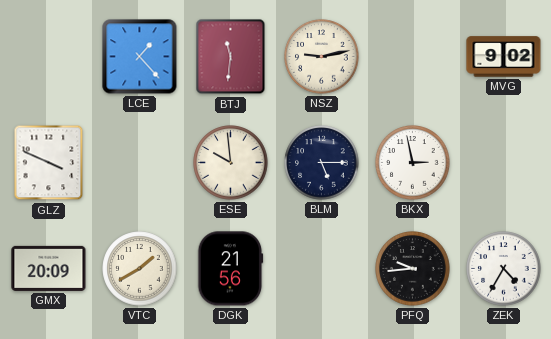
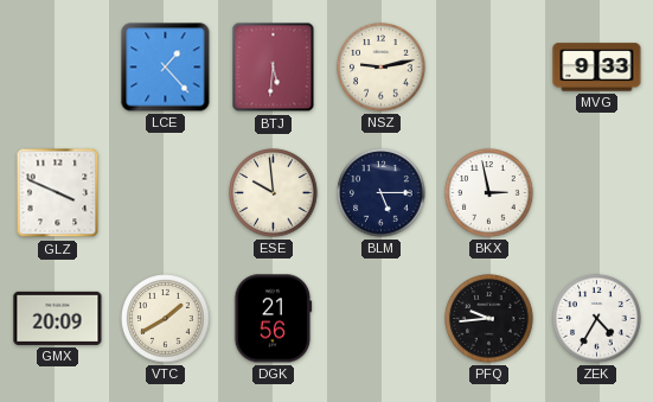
BTJ: 11:31 -> 5:31 (274, 68)
MVG: 9:02 -> 9:33 (597, 68)
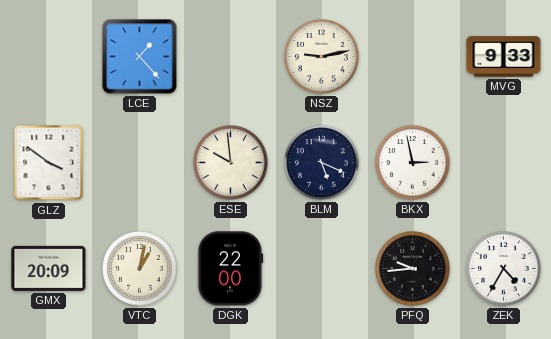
BTJ: 5:31 -> none (274, 68)
GLZ: 3:49 -> 3:51 (49, 163)
BLM: 5:15 -> 5:19 (322, 163)
VTC: 1:40 -> 1:02 (140, 269)
DGK: 21:56 -> 22:00 (231, 269)
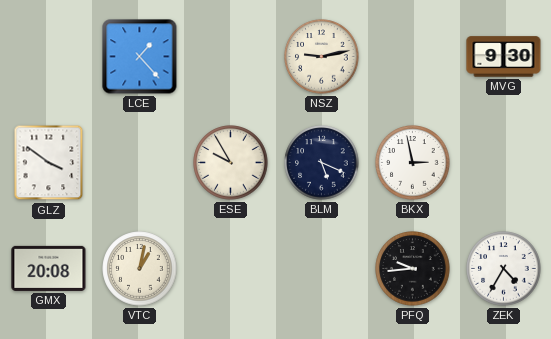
MVG: 9:33 -> 9:30 (504, 57)
ESE: 9:59 -> 9:55 (231, 163)
GMX: 20:09 -> 20:08 (49, 268)
DGK: 22:00 -> none (231, 269)
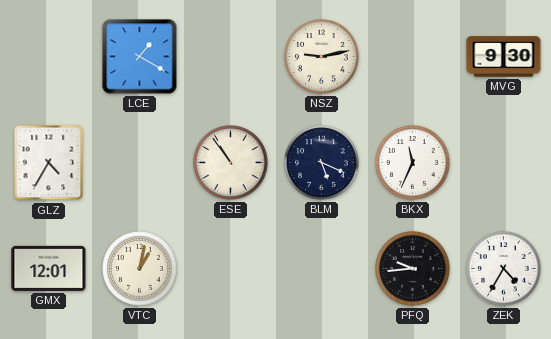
LCE: 1:23 -> 1:20 (140, 57)
GLZ: 3:51 -> 4:35 (49, 163)
ESE: 9:55 -> 10:54 (231, 163)
BKX: 2:58 -> 11:34 (413, 163)
GMX: 20:08 -> 12:01 (49, 268)
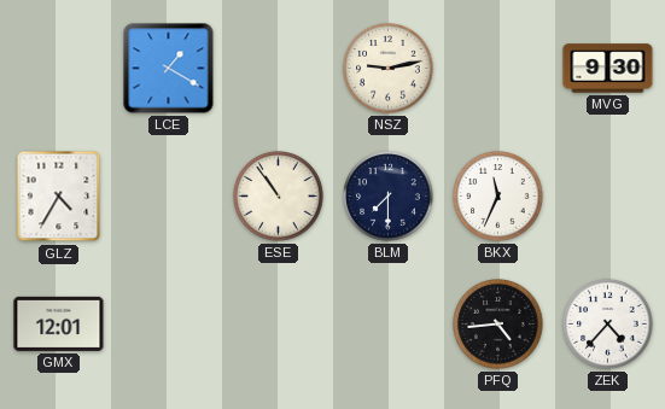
BLM: 5:19 -> 7:30 (389, 197)
VTC: 1:02 -> none (140, 269)
PFQ: 9:44 -> 4:44 (498, 325)
ZEK: 4:35 -> 4:37 (608, 325)
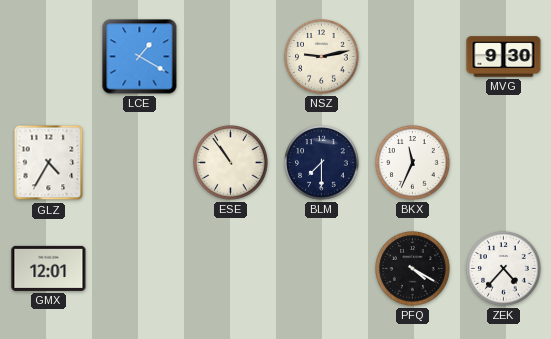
PFQ: 4:44 -> 4:20 (413, 269)
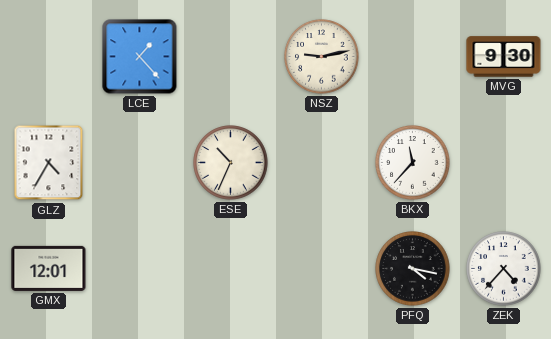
LCE: 1:20 -> 1:23 (140, 57)
ESE: 10:54 -> 10:34 (231, 163)
BLM: 7:30 -> none (322, 163)
BKX: 11:34 -> 11:37 (413, 163)
PFQ: 4:20 -> 4:17 (413, 269)
